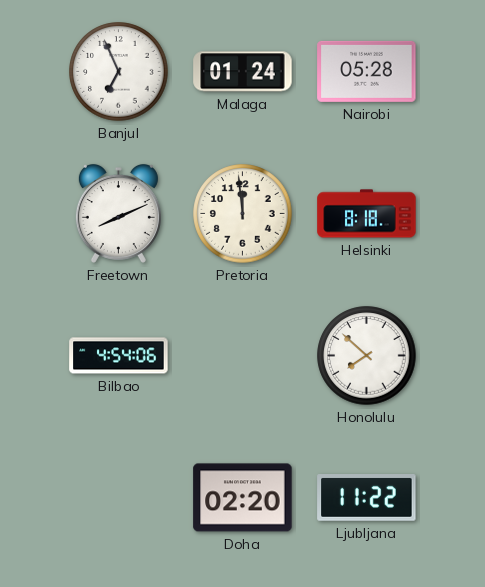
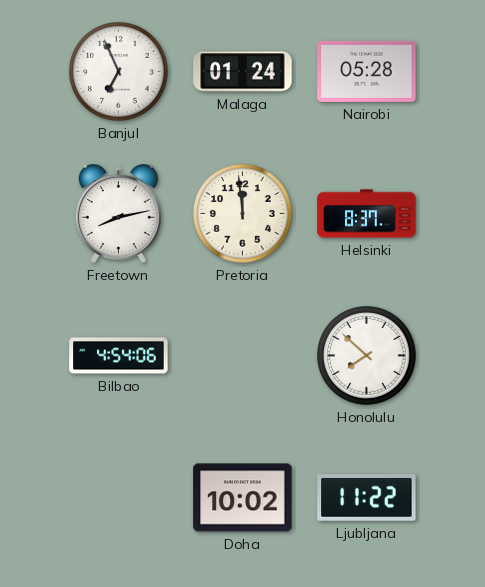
Freetown: 8:11 -> 8:13 (118, 213)
Helsinki: 8:18 -> 8:37 (367, 214)
Doha: 02:20 -> 10:02 (243, 498)
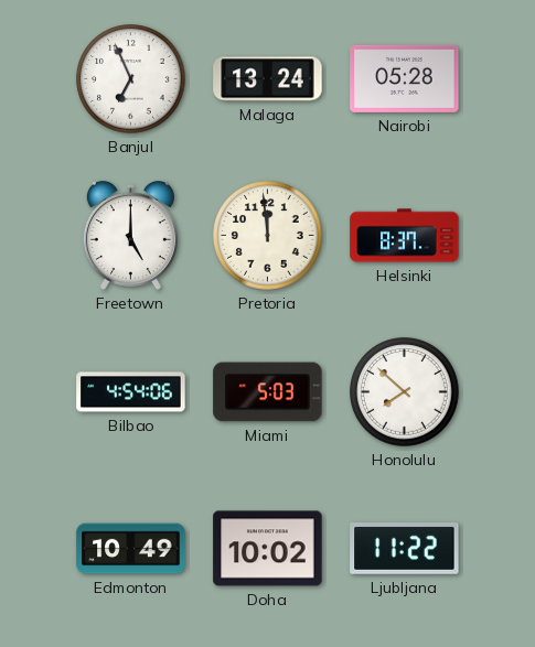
Malaga: 01:24 -> 13:24 (268, 79)
Freetown: 8:13 -> 5:00 (130, 235)
Miami: none -> 5:03 (268, 392)
Edmonton: none -> 10:49 (131, 549)
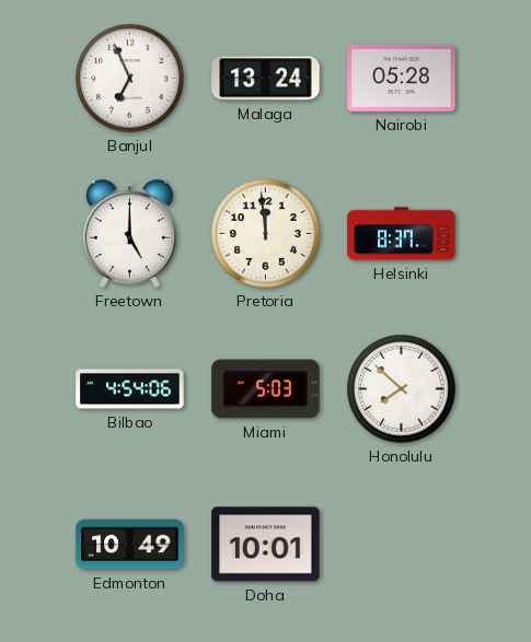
Doha: 10:02 -> 10:01 (266, 545)
Ljubljana: 11:22 -> none (405, 549)
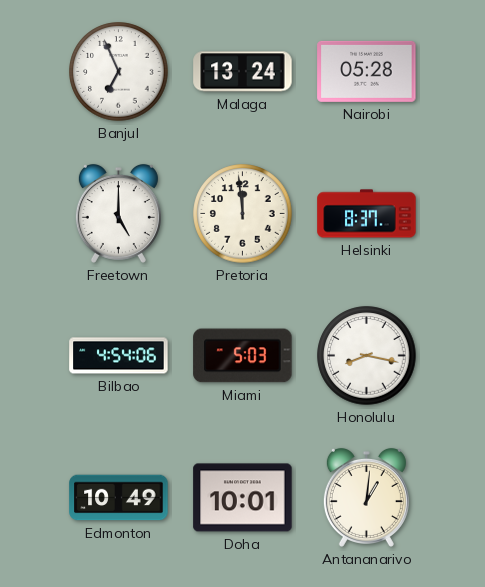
Honolulu: 7:52 -> 8:17 (367, 356)
Antananarivo: none -> 1:01 (366, 497)
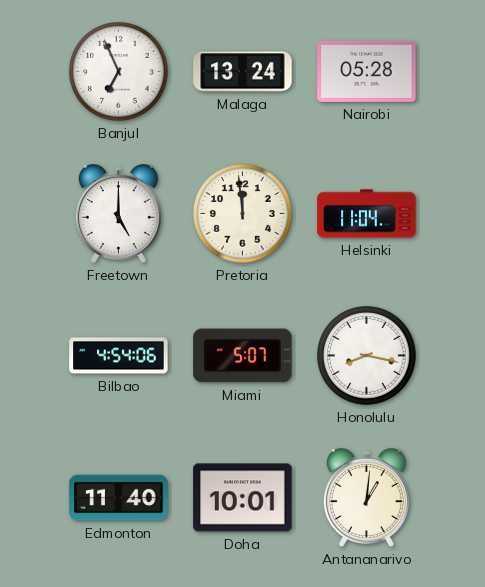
Helsinki: 8:37 -> 11:04 (367, 214)
Miami: 5:03 -> 5:07 (243, 356)
Edmonton: 10:49 -> 11:40 (119, 498)
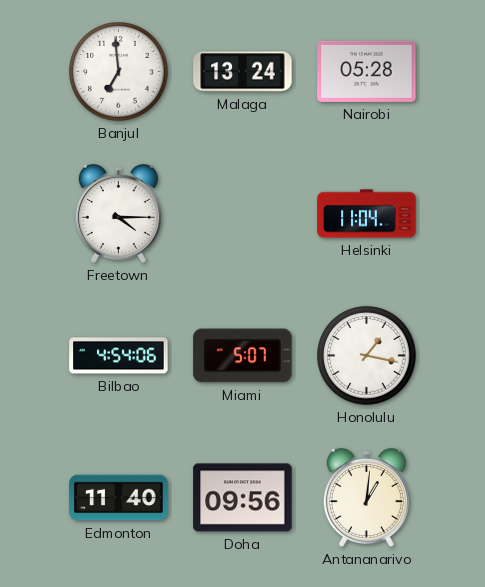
Banjul: 6:56 -> 6:59 (119, 72)
Freetown: 5:00 -> 4:15 (118, 213)
Pretoria: 11:59 -> none (243, 214)
Honolulu: 8:17 -> 1:17 (367, 356)
Doha: 10:01 -> 09:56 (243, 498)
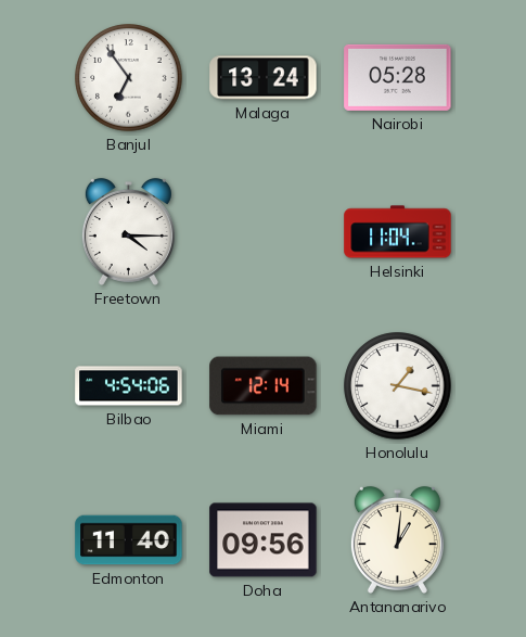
Banjul: 6:59 -> 6:54 (129, 78)
Miami: 5:07 -> 12:14 (264, 386)
